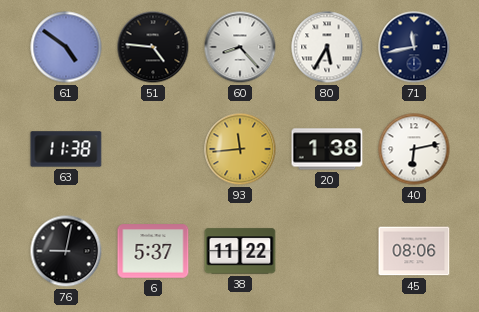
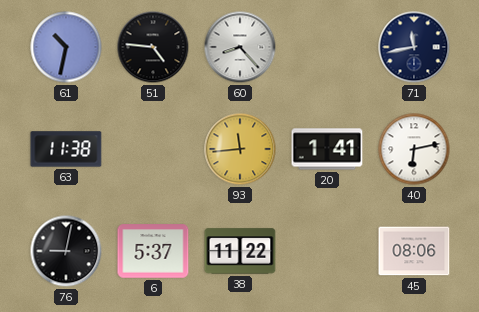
61: 4:51 -> 10:32 (66, 47)
80: 5:35 -> none (327, 47)
20: 1:38 -> 1:41 (327, 149)
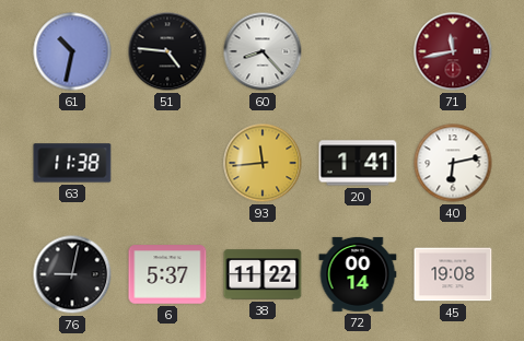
71 dial: navy -> burgundy (453, 51)
72: none -> 00:14 (358, 274)
45: 08:06 -> 19:08 (453, 274)
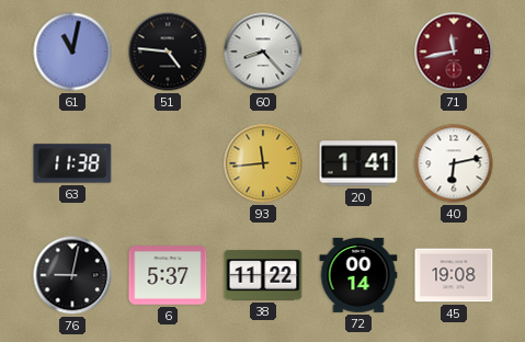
61: 10:32 -> 11:02 (72, 52)
